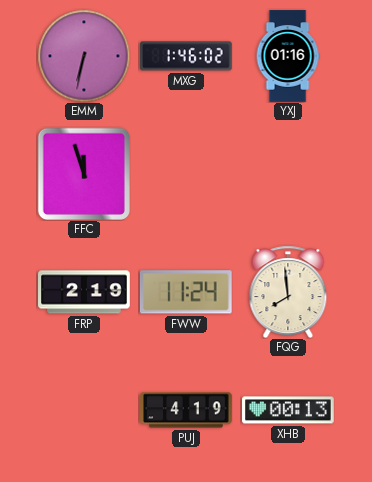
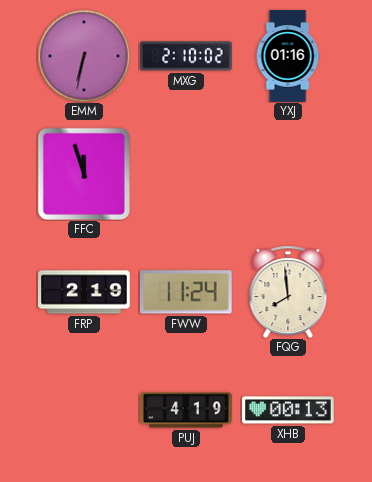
MXG: 1:46 -> 2:10 (186, 56)
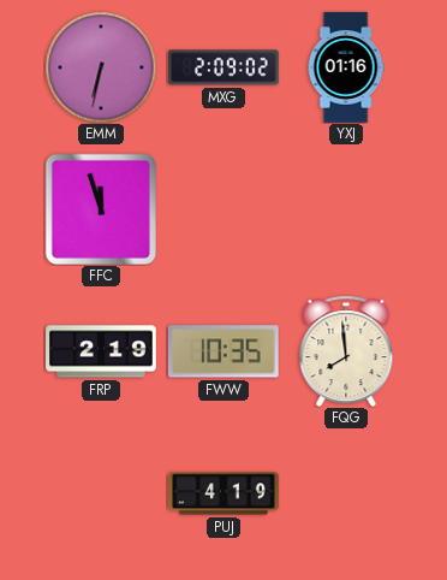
MXG: 2:10 -> 2:09 (223, 67)
FWW: 11:24 -> 10:35 (223, 351)
XHB: 00:13 -> none (288, 410)
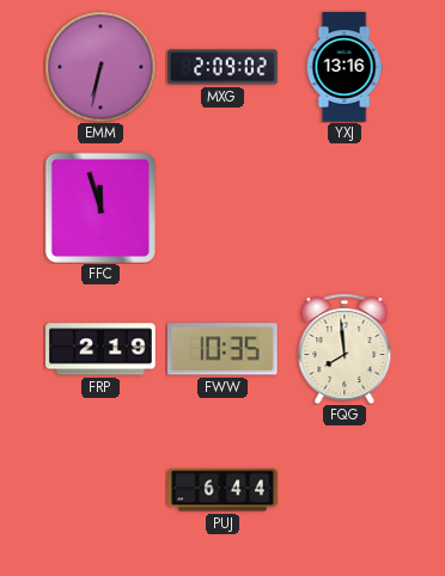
YXJ: 01:16 -> 13:16 (345, 67)
PUJ: 4:19 -> 6:44 (222, 490)
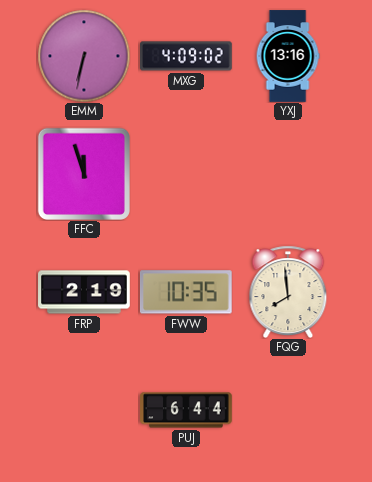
MXG: 2:09 -> 4:09 (186, 56)
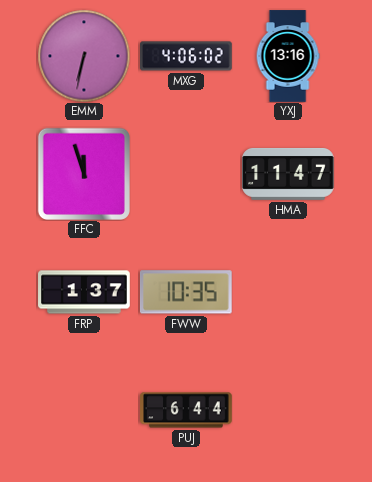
MXG: 4:09 -> 4:06 (186, 56)
HMA: none -> 11:47 (288, 174)
FRP: 2:19 -> 1:37 (84, 292)
FQG: 7:59 -> none (288, 292)
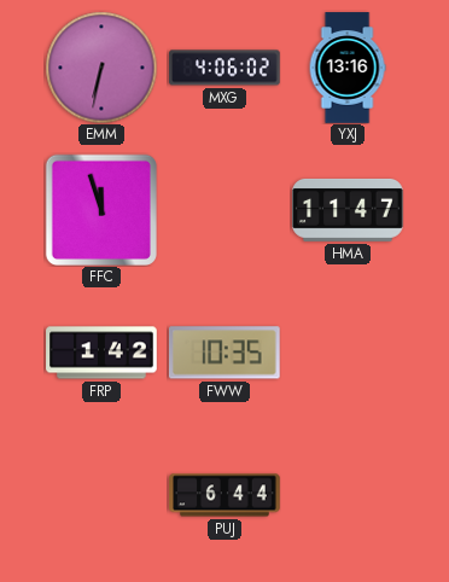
FRP: 1:37 -> 1:42 (101, 353)
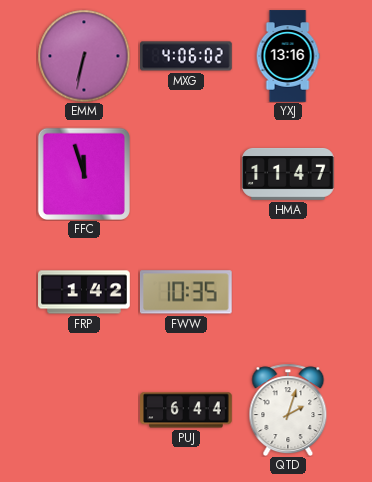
QTD: none -> 2:03 (288, 410)
